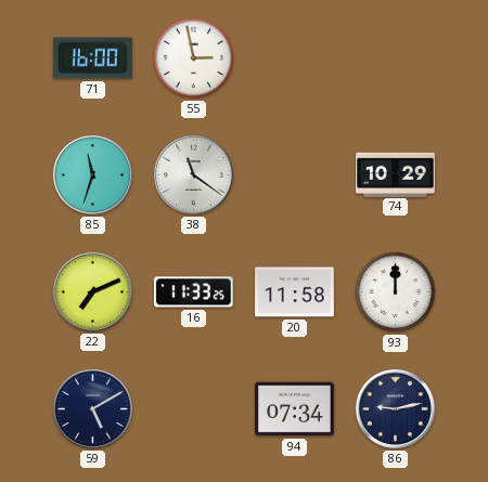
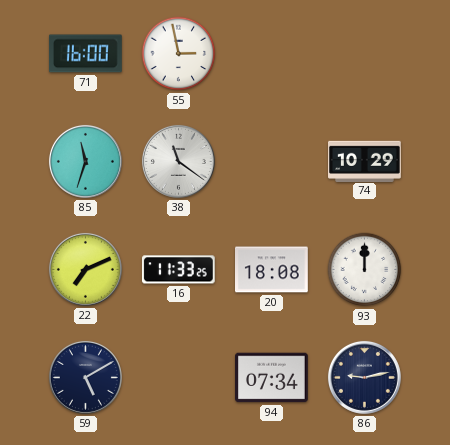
20: 11:58 -> 18:08 (272, 270)
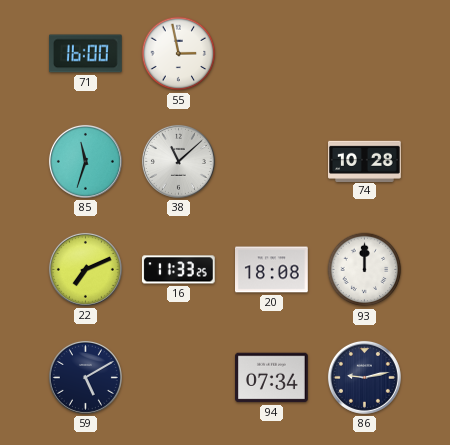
38: 11:21 -> 11:08 (178, 161)
74: 10:29 -> 10:28 (365, 161)
